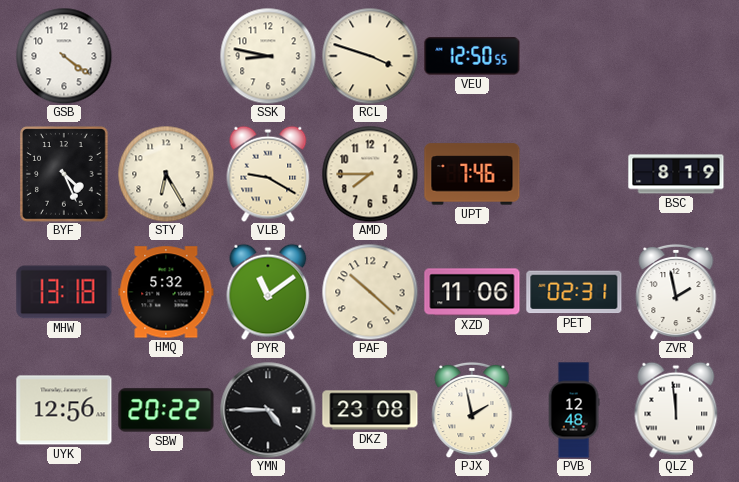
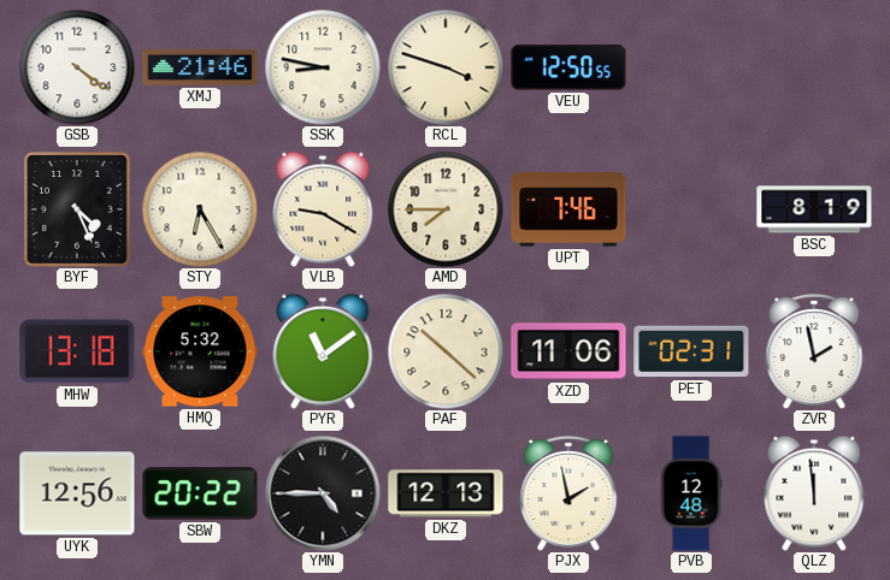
XMJ: none -> 21:46 (200, 69)
DKZ: 23:08 -> 12:13 (446, 493)
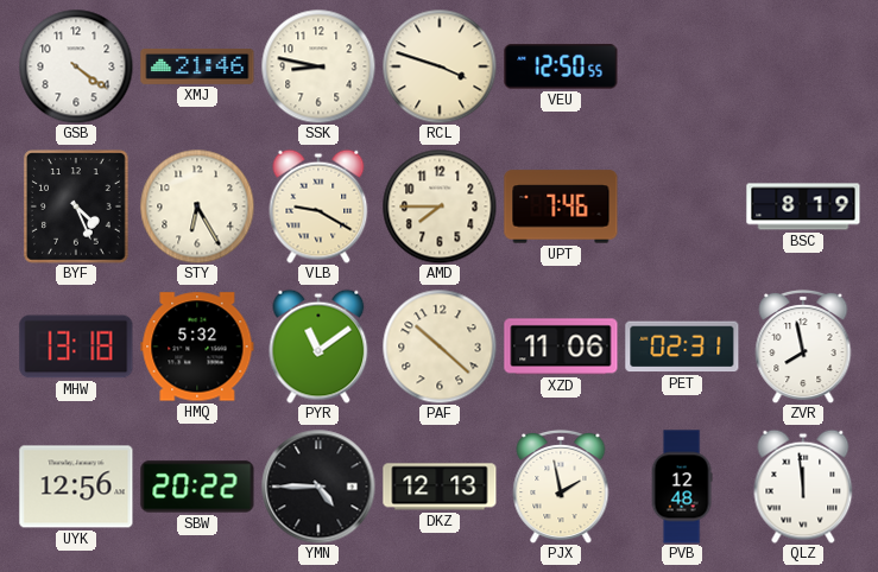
ZVR: 1:58 -> 7:58 (803, 347)
